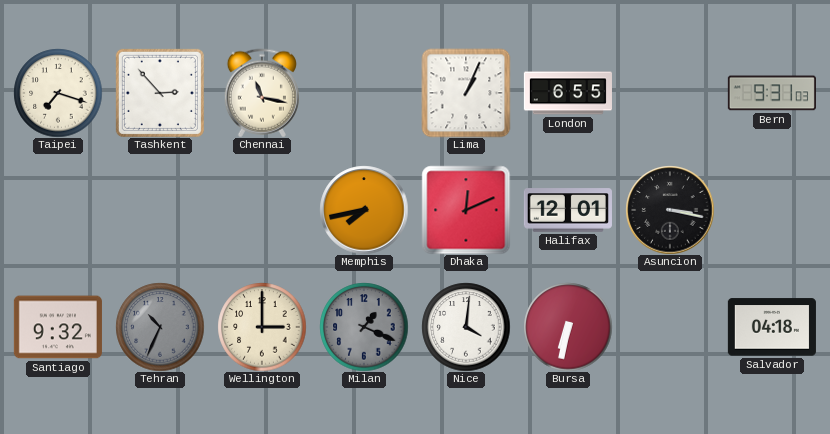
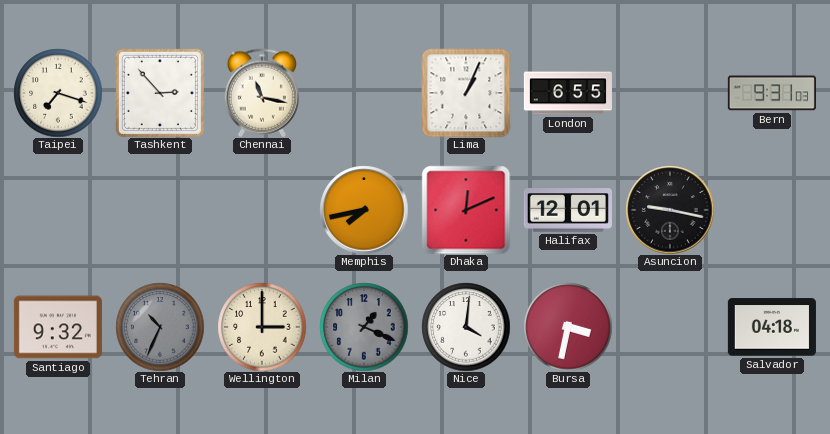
Asuncion: 3:17 -> 9:17 (670, 210)
Bursa: 6:32 -> 3:32 (568, 327)
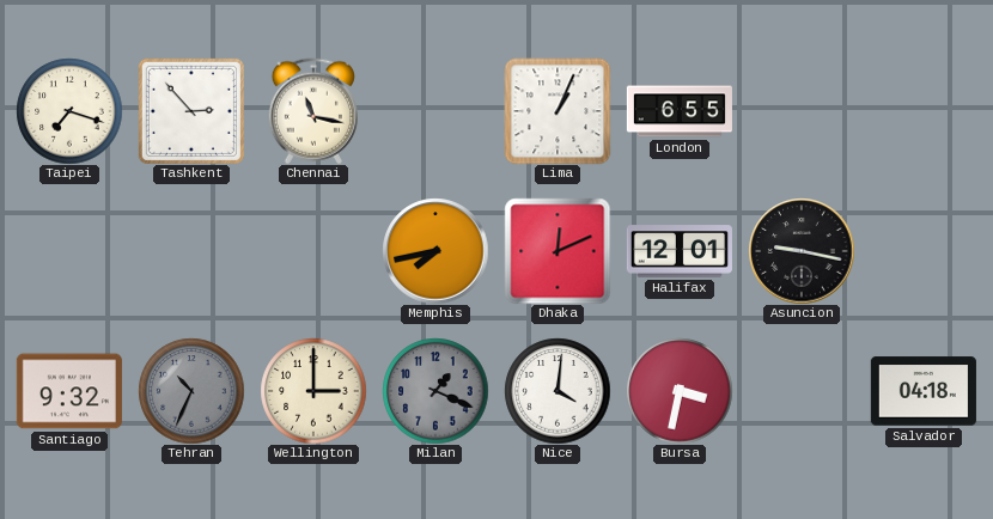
Bern: 9:31 -> none (772, 93)
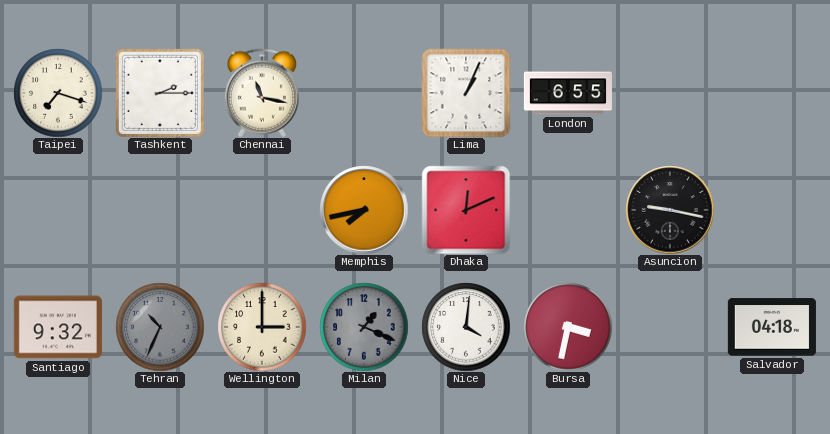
Tashkent: 2:53 -> 2:15 (160, 93)
Halifax: 12:01 -> none (680, 251)
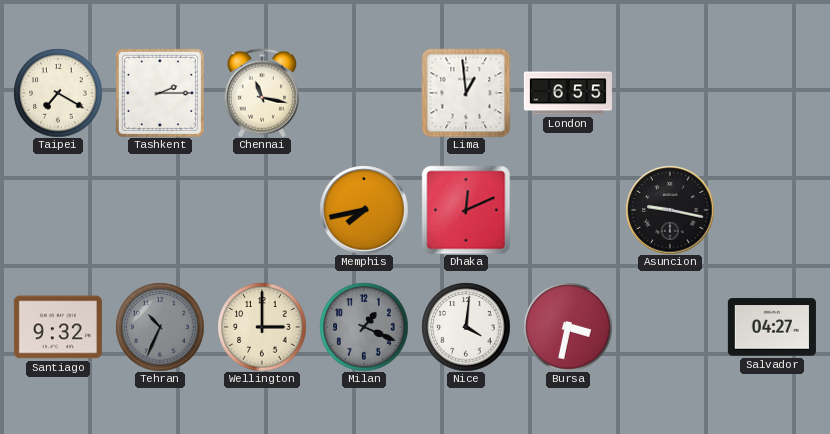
Taipei: 7:18 -> 7:20 (58, 93)
Lima: 1:04 -> 12:59 (466, 93)
Salvador: 04:18 -> 04:27 (772, 327)
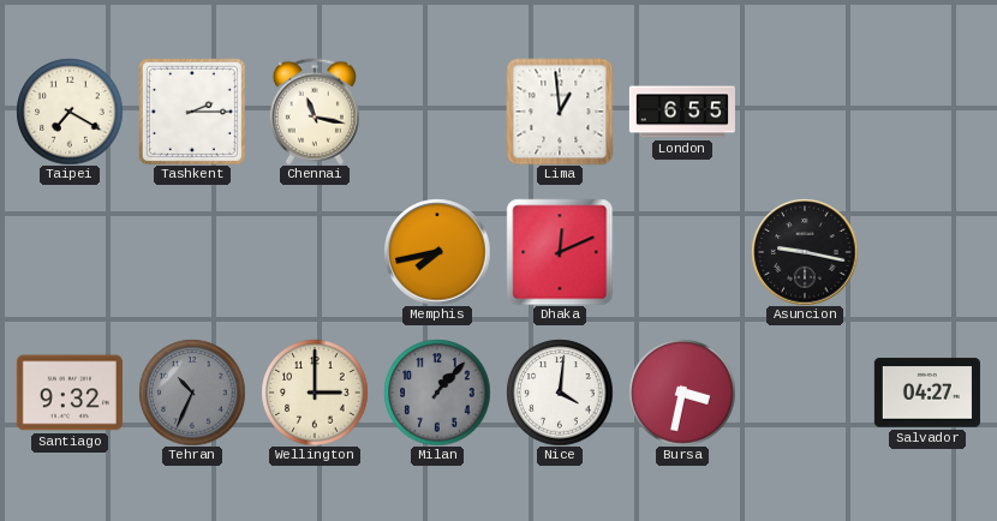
Milan: 1:19 -> 1:07 (437, 393)
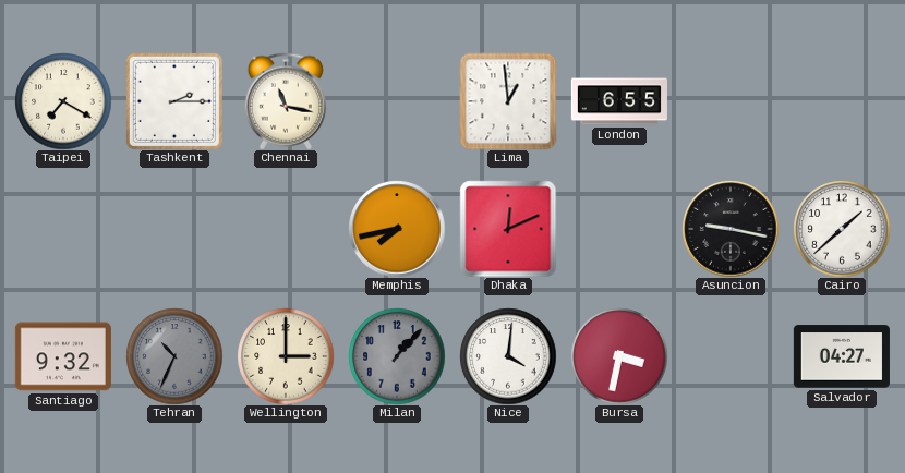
Cairo: none -> 1:38 (842, 229)
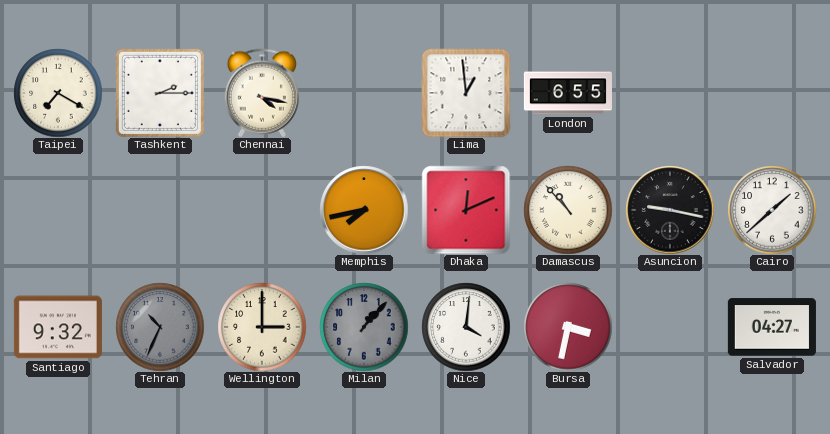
Chennai: 11:17 -> 4:17 (262, 93)
Damascus: none -> 10:53 (568, 210)
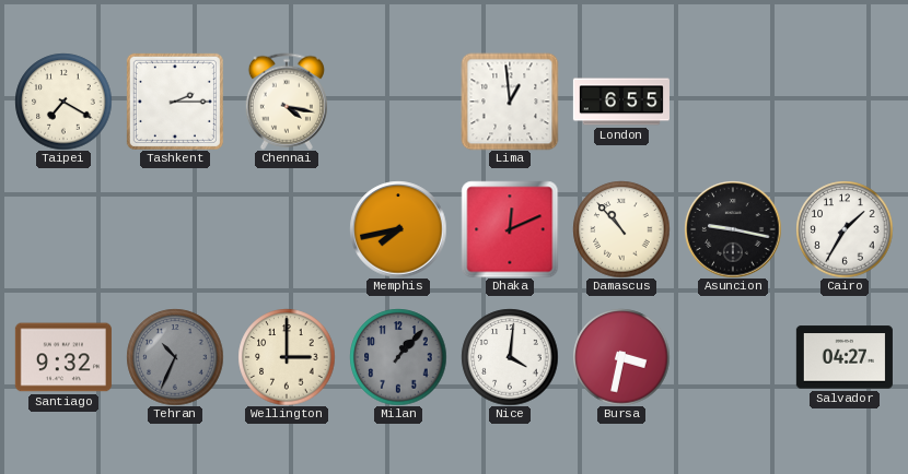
Cairo: 1:38 -> 1:35 (845, 229)
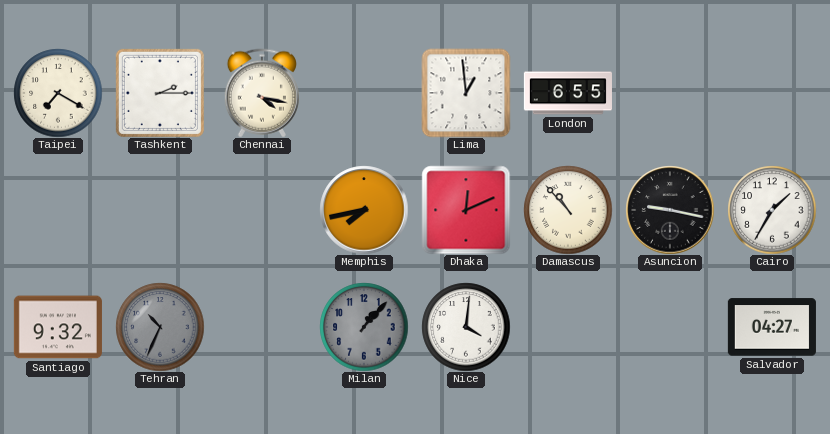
Wellington: 3:00 -> none (287, 357)
Bursa: 3:32 -> none (621, 357)
